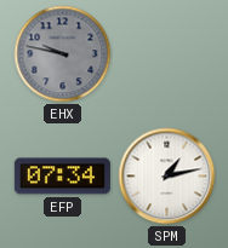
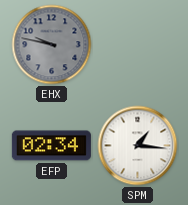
EFP: 07:34 -> 02:34 (51, 146)
SPM: 1:13 -> 1:16 (138, 146)
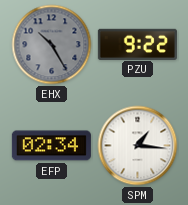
EHX: 9:47 -> 10:25 (52, 45)
PZU: none -> 9:22 (137, 44)
